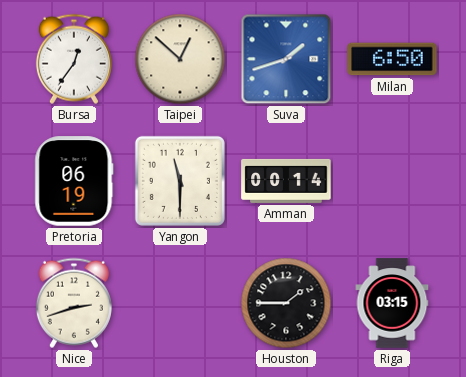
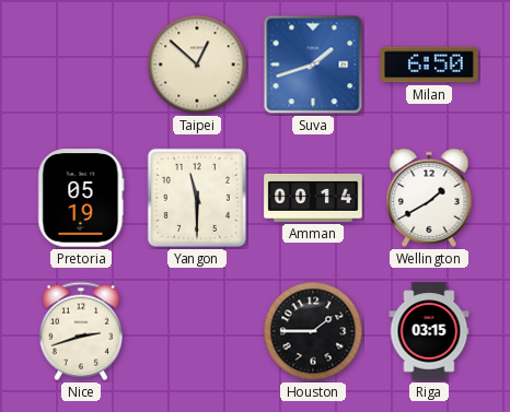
Bursa: 12:36 -> none (74, 59)
Pretoria: 06:19 -> 05:19 (81, 198)
Wellington: none -> 1:40 (429, 198)
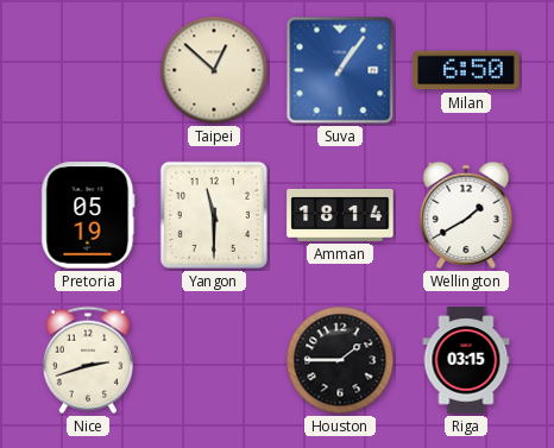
Suva: 1:42 -> 1:06 (340, 70)
Amman: 00:14 -> 18:14 (340, 215)
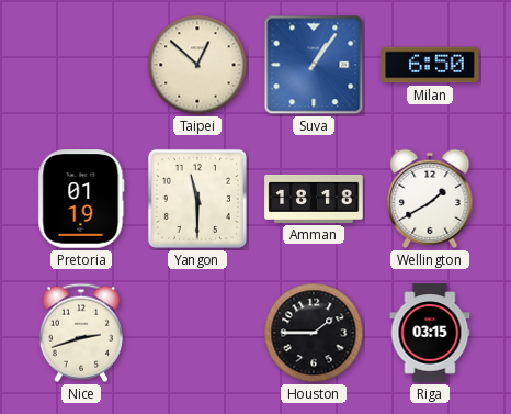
Pretoria: 05:19 -> 01:19 (81, 199)
Amman: 18:14 -> 18:18 (314, 199)
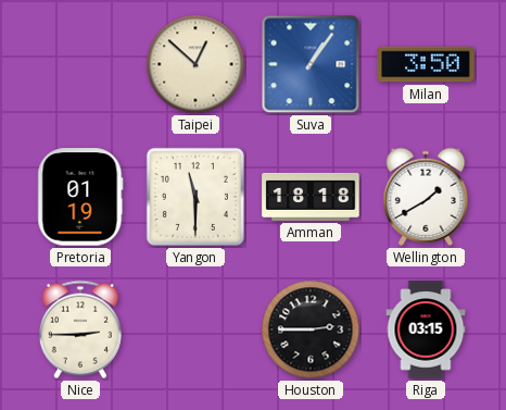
Milan: 6:50 -> 3:50 (426, 64)
Nice: 2:42 -> 2:45 (80, 330)
Houston: 1:45 -> 2:45 (311, 330)
